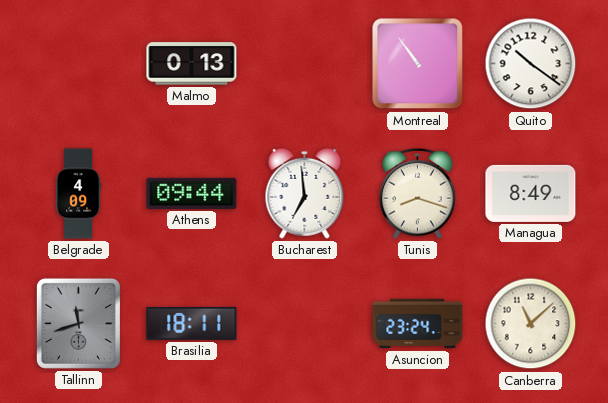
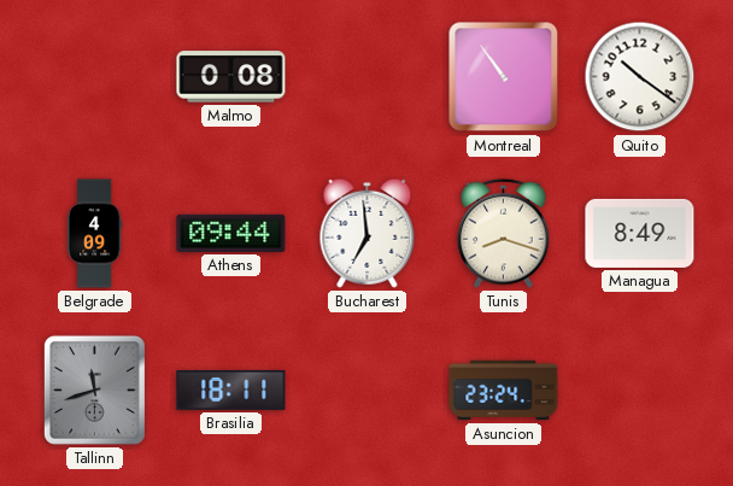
Malmo: 0:13 -> 0:08 (231, 77)
Canberra: 11:08 -> none (531, 324)
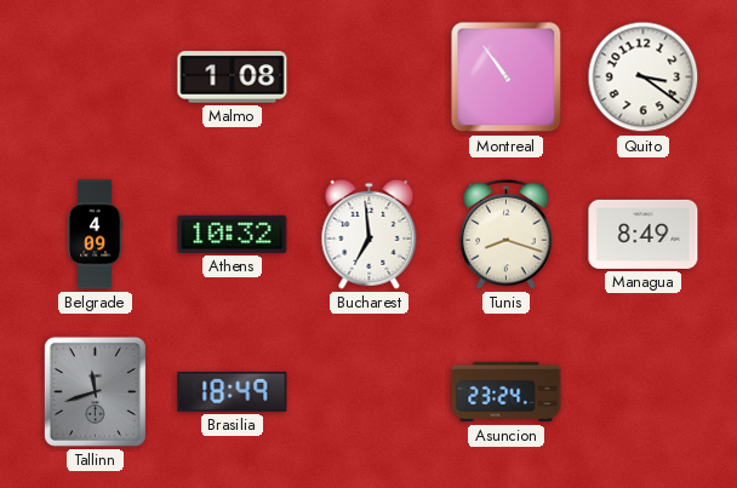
Malmo: 0:08 -> 1:08 (233, 77)
Quito: 10:21 -> 3:21 (644, 77)
Athens: 09:44 -> 10:32 (233, 234)
Brasilia: 18:11 -> 18:49 (233, 391)
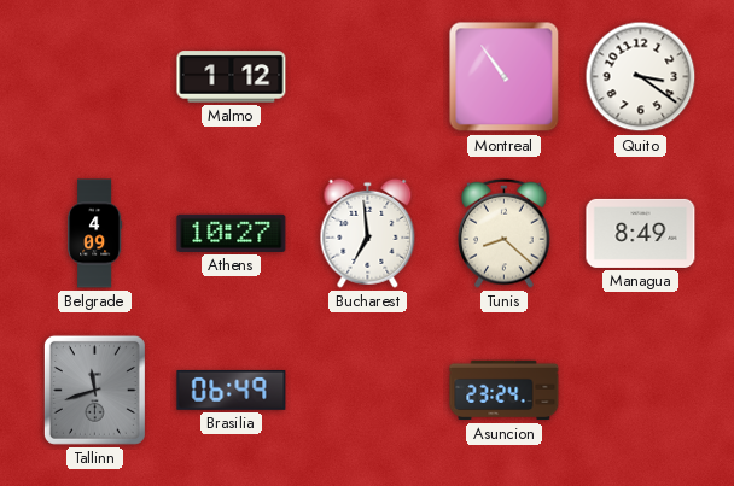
Malmo: 1:08 -> 1:12 (232, 77)
Athens: 10:32 -> 10:27 (232, 233)
Tunis: 8:18 -> 8:22 (505, 233)
Brasilia: 18:49 -> 06:49 (232, 390)
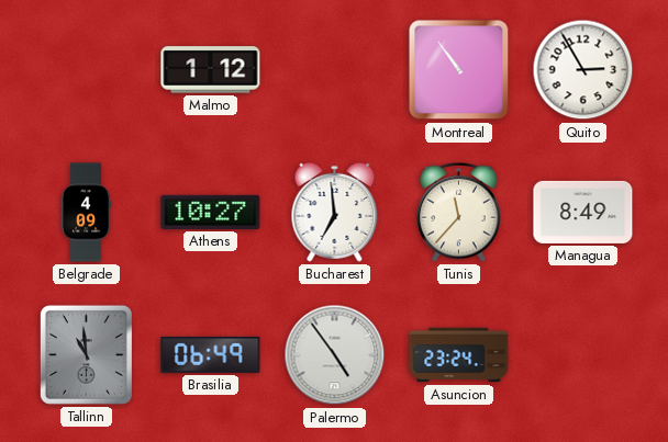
Quito: 3:21 -> 2:55 (583, 70)
Tunis: 8:22 -> 11:37 (459, 212)
Tallinn: 11:42 -> 10:59 (86, 354)
Palermo: none -> 4:54 (335, 355)
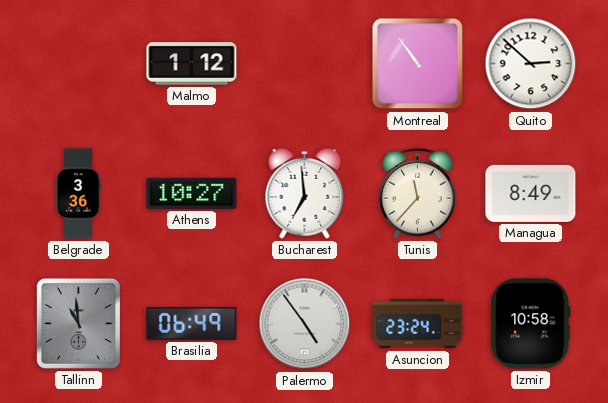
Quito: 2:55 -> 2:52 (531, 64)
Belgrade: 4:09 -> 3:36 (79, 194)
Izmir: none -> 10:58 (531, 324)
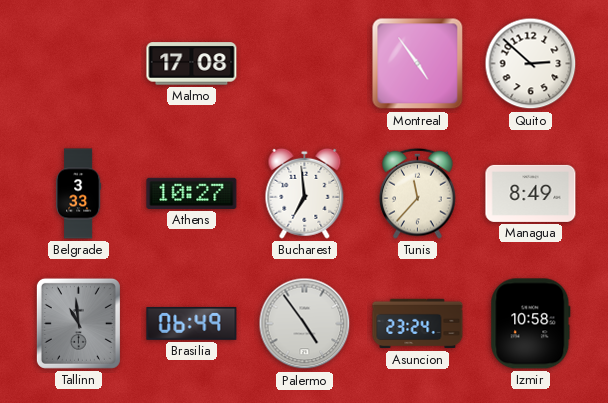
Malmo: 1:12 -> 17:08 (192, 64)
Montreal: 10:54 -> 4:54 (418, 64)
Belgrade: 3:36 -> 3:33 (79, 194)
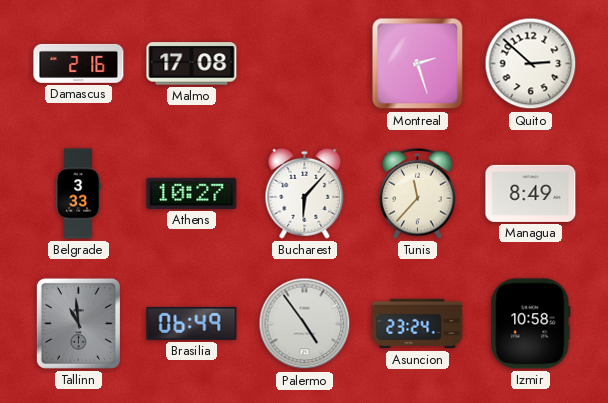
Damascus: none -> 2:16 (79, 63)
Montreal: 4:54 -> 2:27 (418, 64)
Bucharest: 6:59 -> 6:07 (305, 193)
